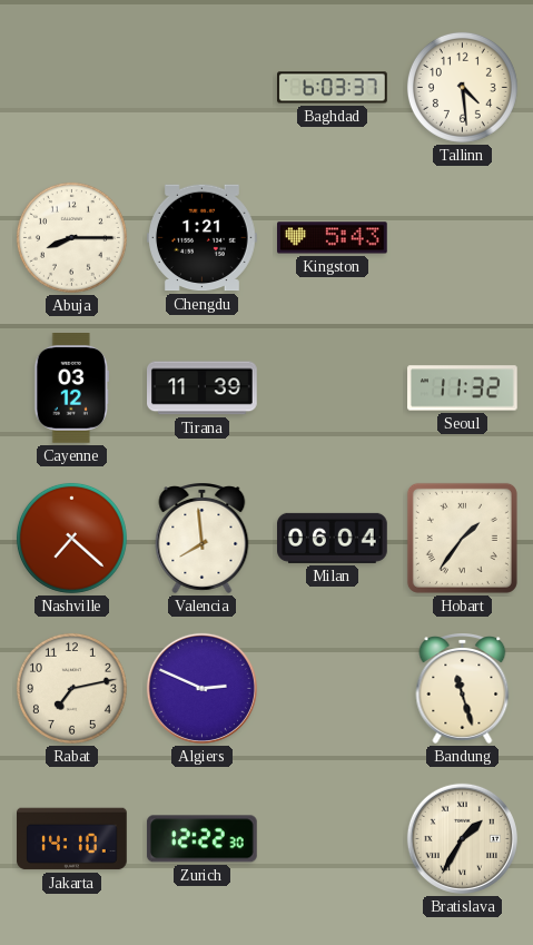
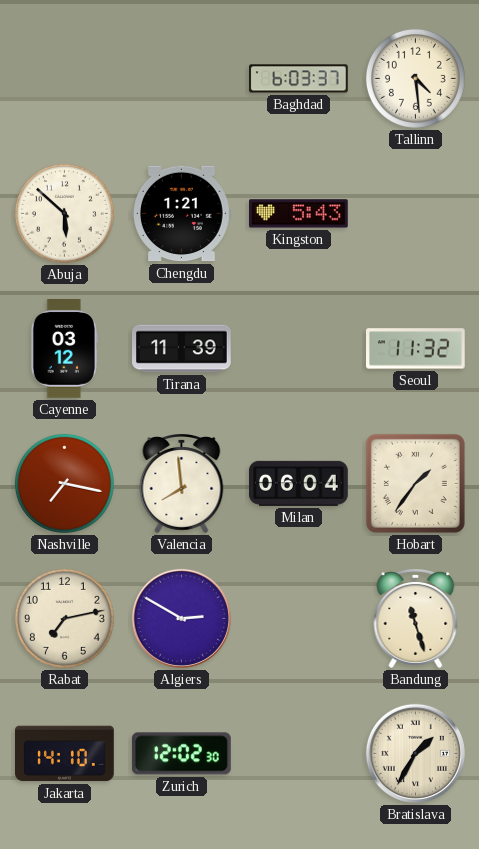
Abuja: 8:15 -> 5:52 (64, 213)
Nashville: 7:22 -> 7:17 (64, 483)
Algiers: 2:49 -> 2:50 (181, 618)
Zurich: 12:22 -> 12:02 (181, 754)
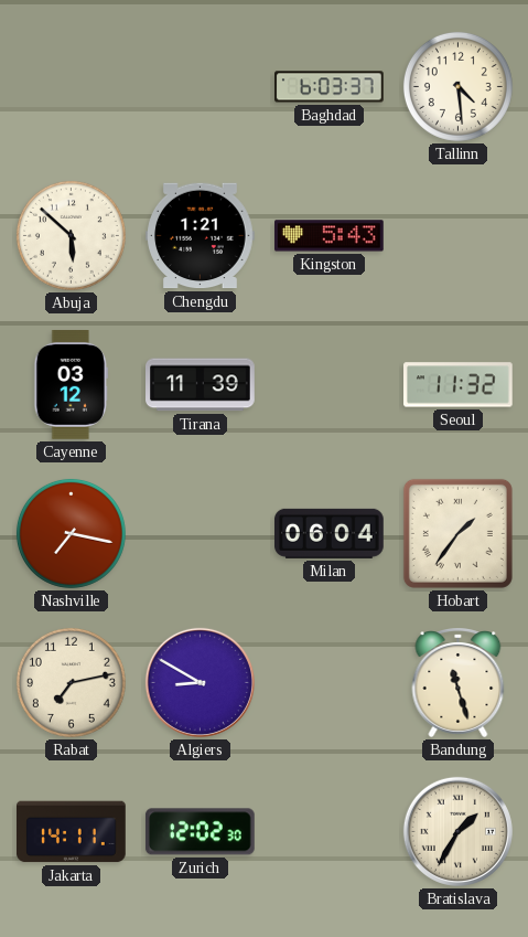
Valencia: 7:59 -> none (182, 484)
Algiers: 2:50 -> 8:50 (200, 682)
Jakarta: 14:10 -> 14:11 (72, 832)
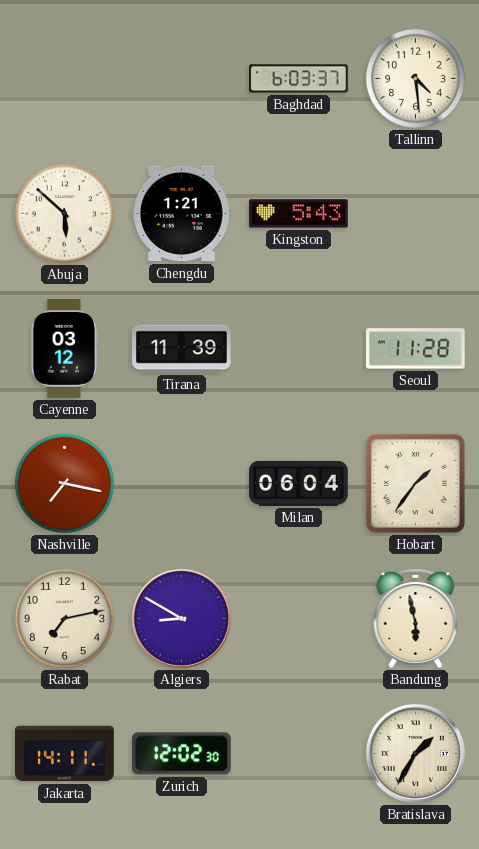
Seoul: 11:32 -> 11:28 (416, 349)
Bandung: 11:27 -> 5:58 (416, 619)
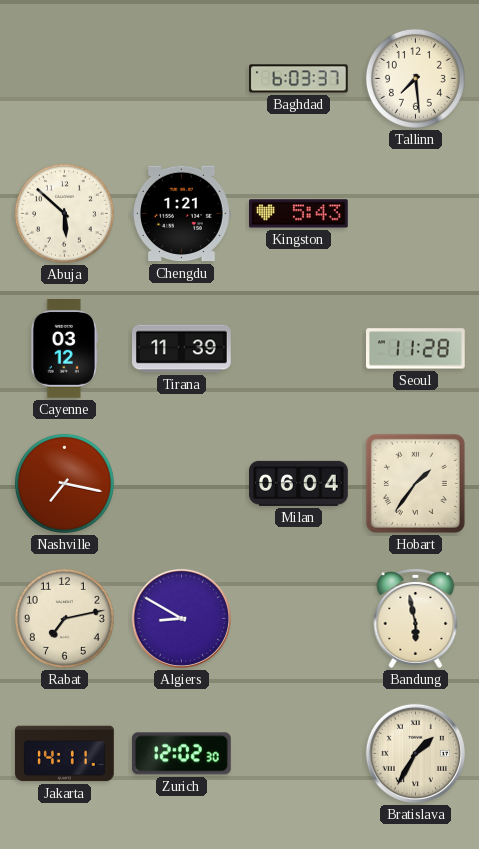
Tallinn: 4:29 -> 7:29 (415, 78)
